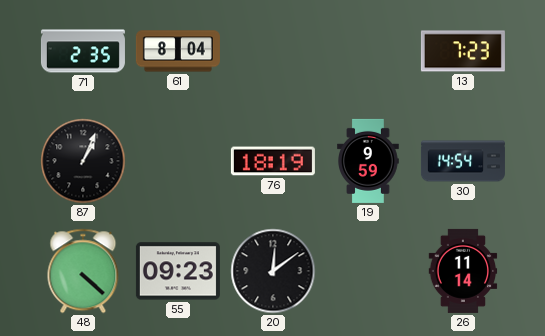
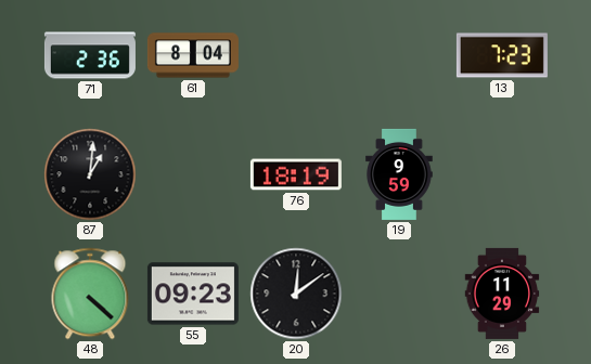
71: 2:35 -> 2:36 (90, 55)
87: 1:04 -> 1:01 (90, 174)
30: 14:54 -> none (463, 161)
26: 11:14 -> 11:29 (502, 294)
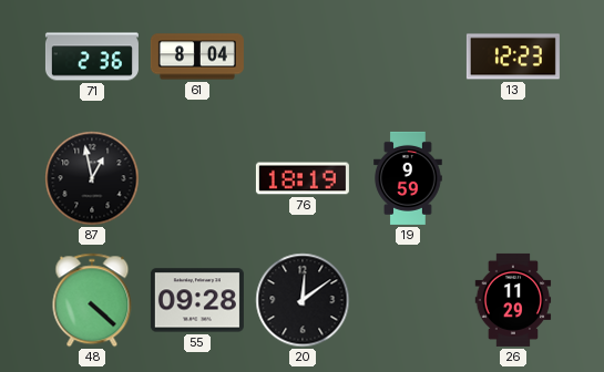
13: 7:23 -> 12:23 (513, 56)
87: 1:01 -> 12:58 (92, 178)
55: 09:23 -> 09:28 (197, 300)
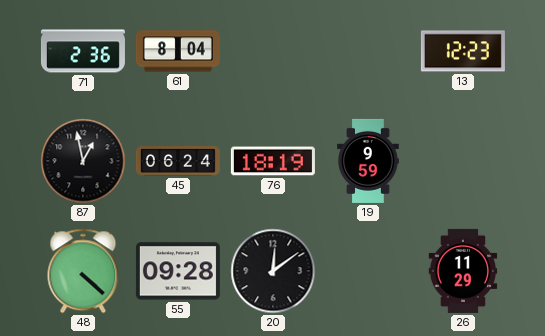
45: none -> 06:24 (178, 161)
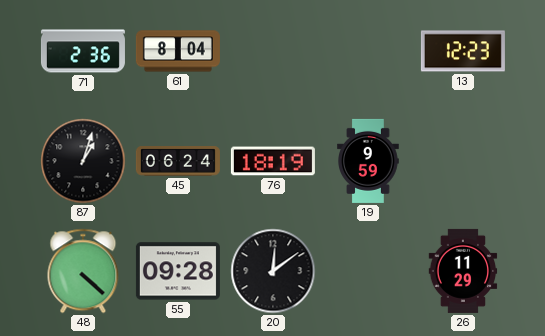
87: 12:58 -> 1:03 (83, 161)
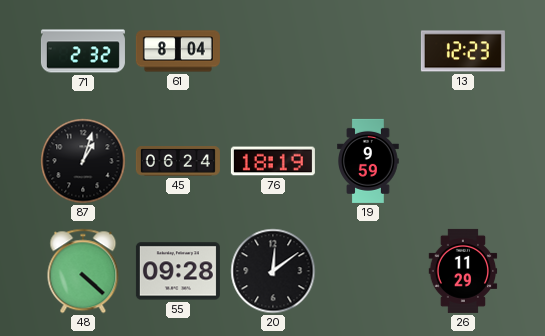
71: 2:36 -> 2:32 (83, 51)
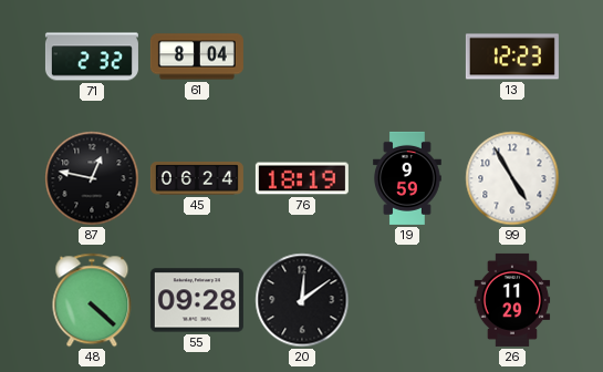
87: 1:03 -> 12:47 (92, 178)
99: none -> 4:55 (512, 178)
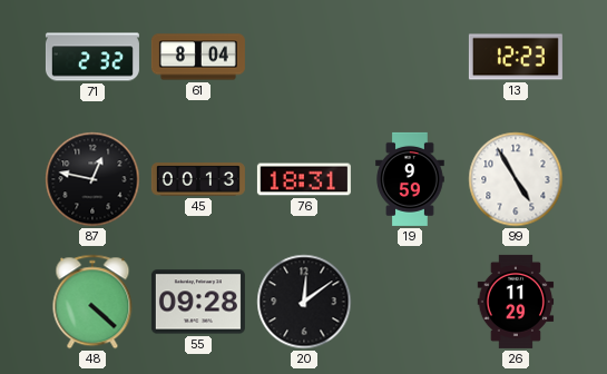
45: 06:24 -> 00:13 (198, 179)
76: 18:19 -> 18:31 (304, 179)
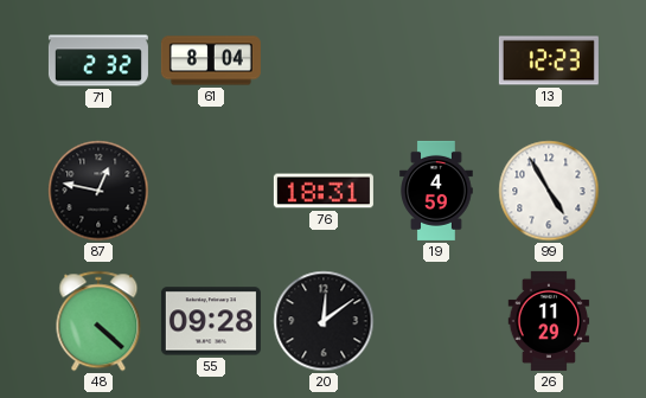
45: 00:13 -> none (198, 179)
19: 9:59 -> 4:59 (437, 191)
